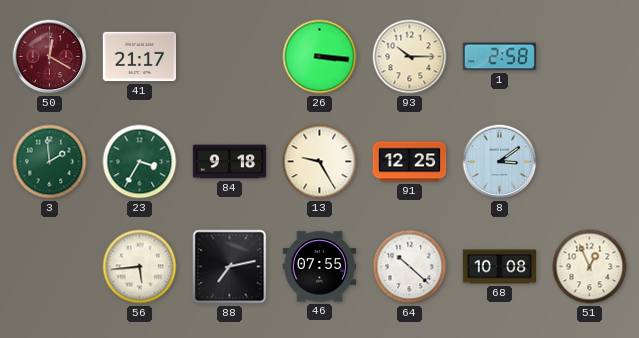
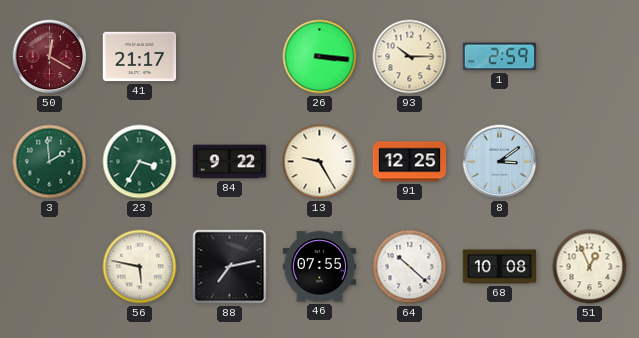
1: 2:58 -> 2:59 (500, 57)
84: 9:18 -> 9:22 (230, 162)
56: 5:44 -> 5:47 (140, 267)
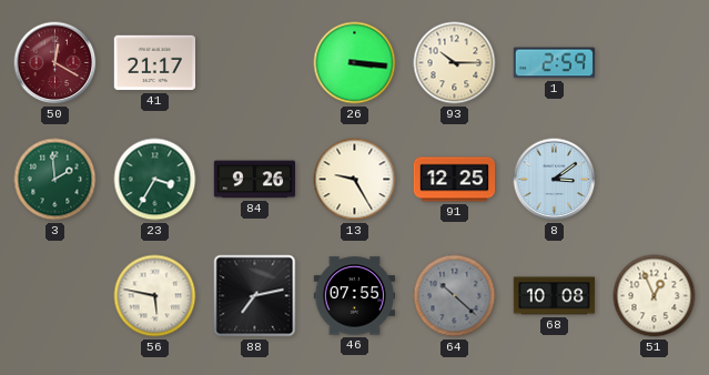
84: 9:22 -> 9:26 (255, 180)
64 dial: white -> grey (455, 296)
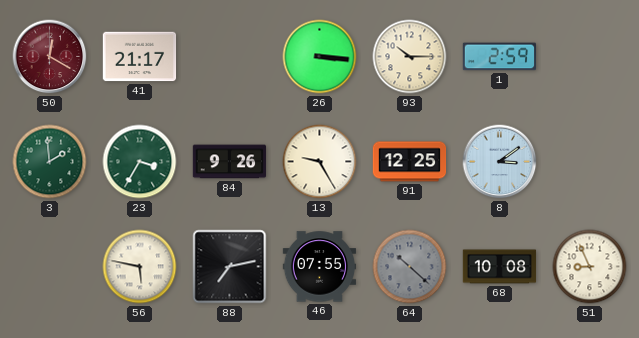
51: 12:56 -> 8:56 (590, 267)
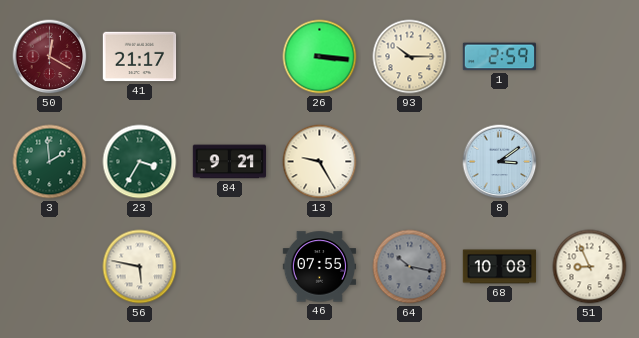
84: 9:26 -> 9:21 (230, 162)
91: 12:25 -> none (410, 162)
88: 7:13 -> none (230, 267)
64: 10:22 -> 10:17 (410, 267)
